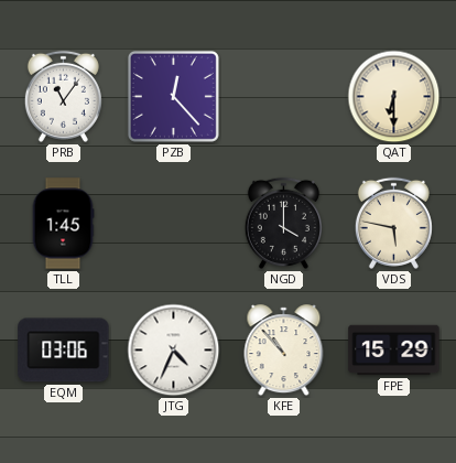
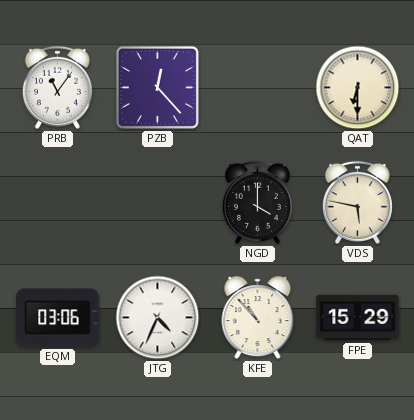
TLL: 1:45 -> none (63, 224)
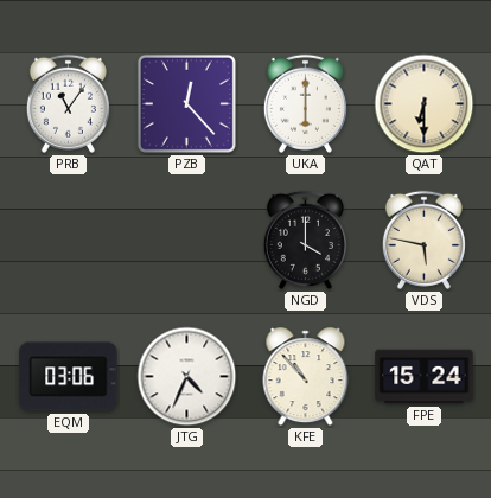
UKA: none -> 6:00 (305, 103)
FPE: 15:29 -> 15:24 (425, 377)
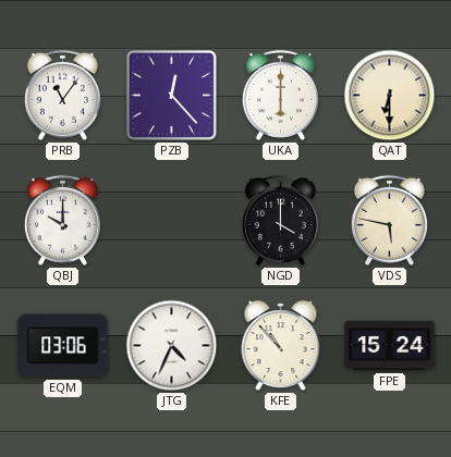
QBJ: none -> 10:00 (62, 220)
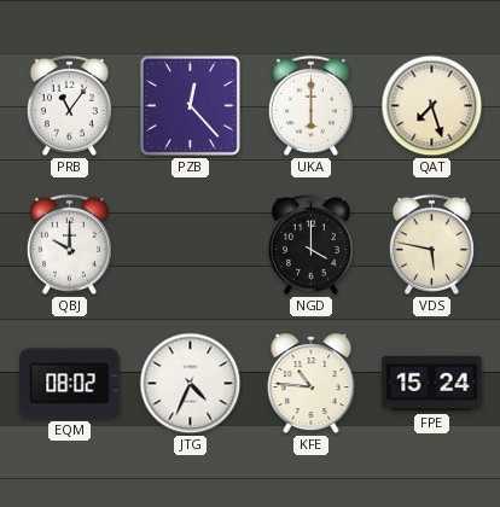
QAT: 6:30 -> 7:27 (432, 106)
EQM: 03:06 -> 08:02 (70, 384)
KFE: 10:53 -> 10:46 (312, 384)
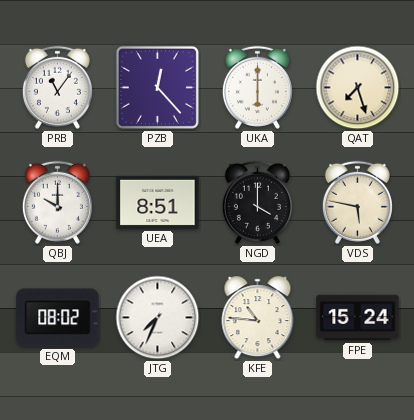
UEA: none -> 8:51 (158, 202)
JTG: 4:34 -> 7:34 (158, 318)
